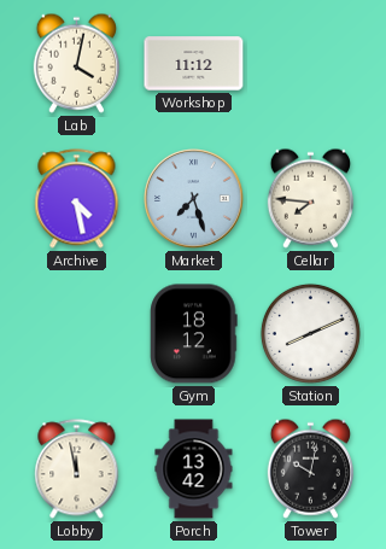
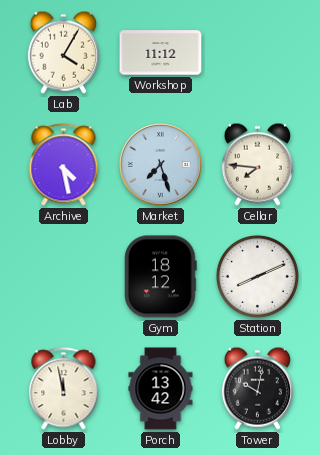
Lab: 4:02 -> 4:05 (63, 52)
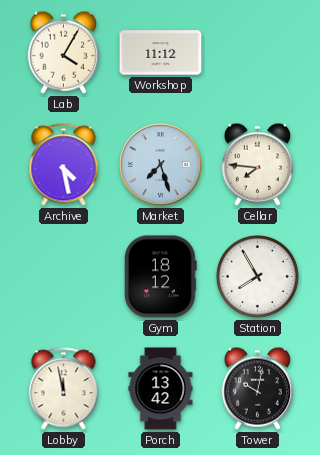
Station: 8:11 -> 7:55 (257, 276)
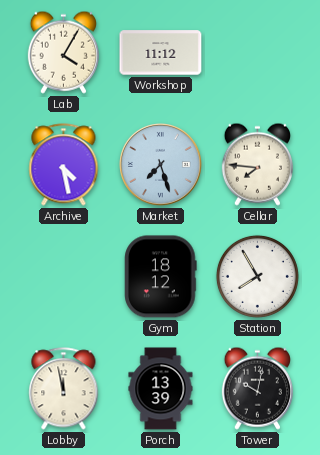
Porch: 13:42 -> 13:39 (161, 389)
